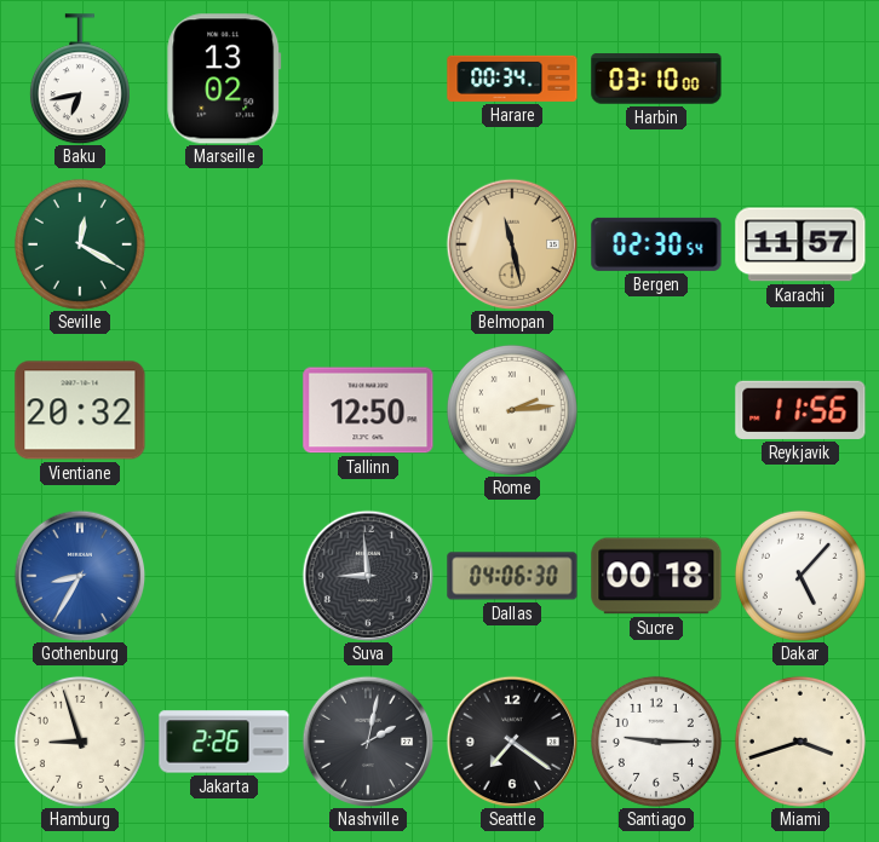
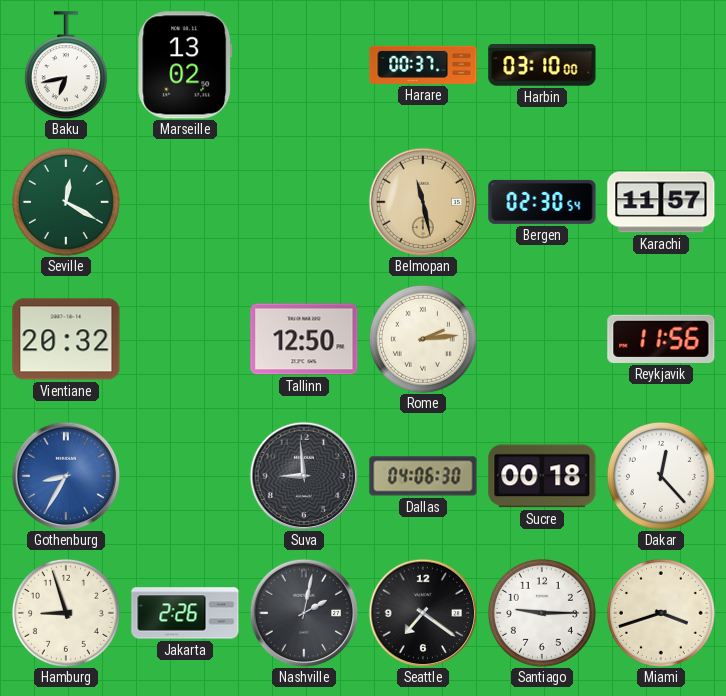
Harare: 00:34 -> 00:37 (423, 65)
Dakar: 5:07 -> 12:23 (661, 476)
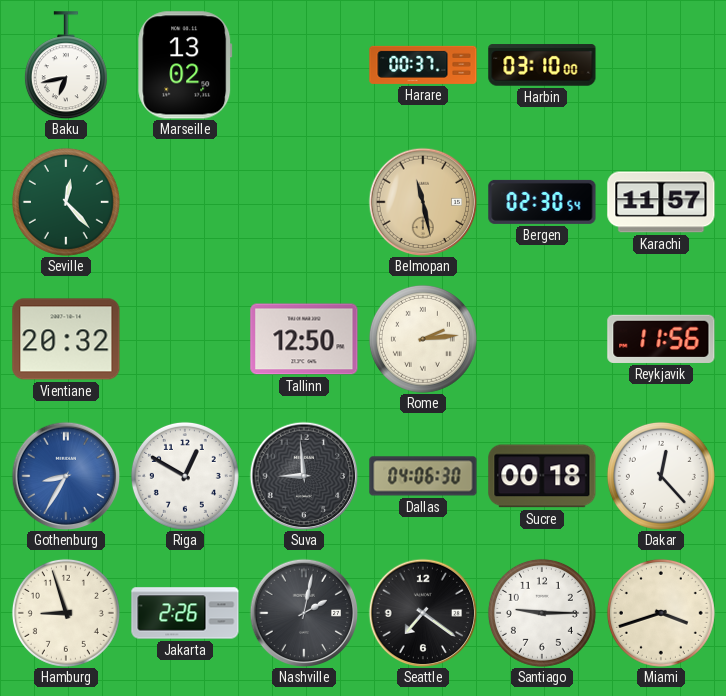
Seville: 12:20 -> 12:23 (66, 202)
Riga: none -> 12:50 (185, 476)
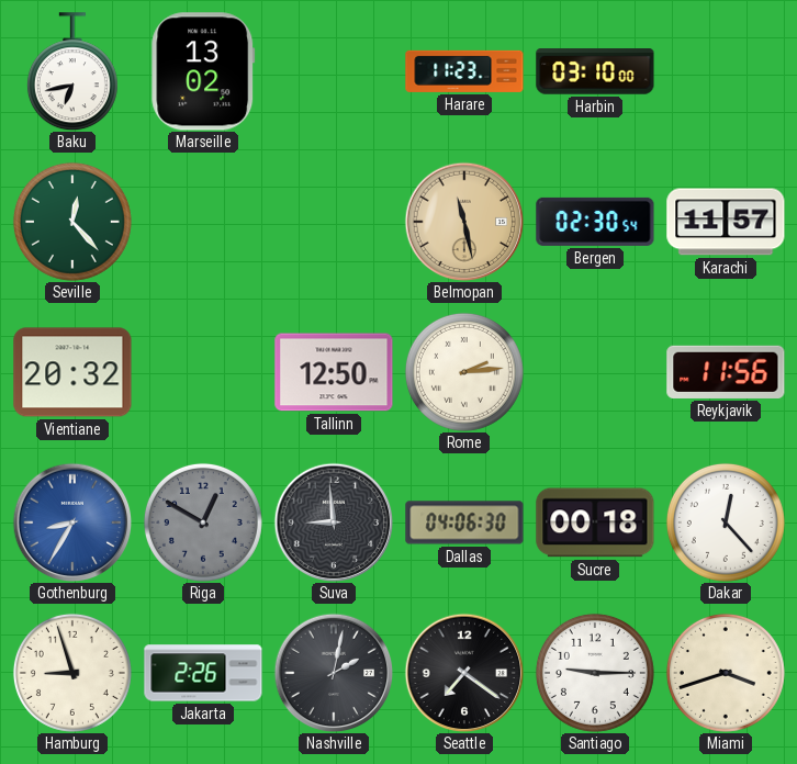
Harare: 00:37 -> 11:23 (464, 71)
Riga dial: white -> grey (203, 523)
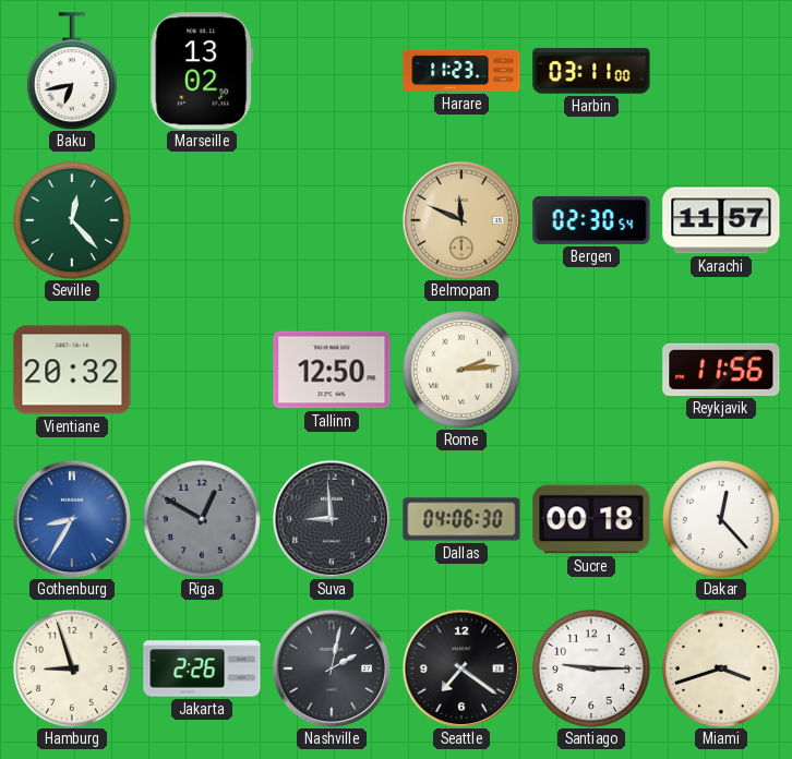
Harbin: 03:10 -> 03:11 (591, 71)
Belmopan: 11:28 -> 11:49 (461, 220)
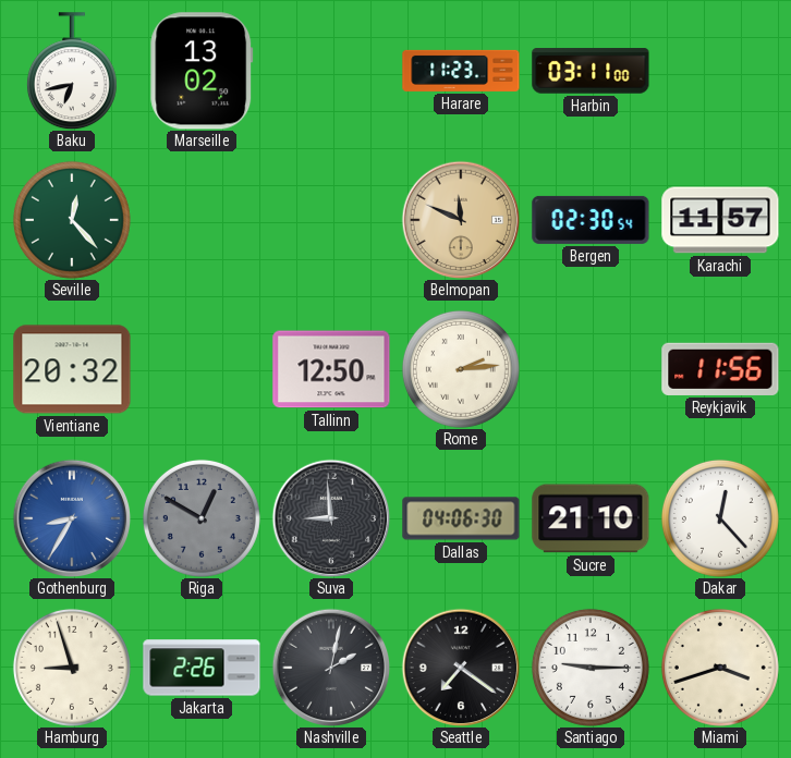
Sucre: 00:18 -> 21:10 (591, 518)
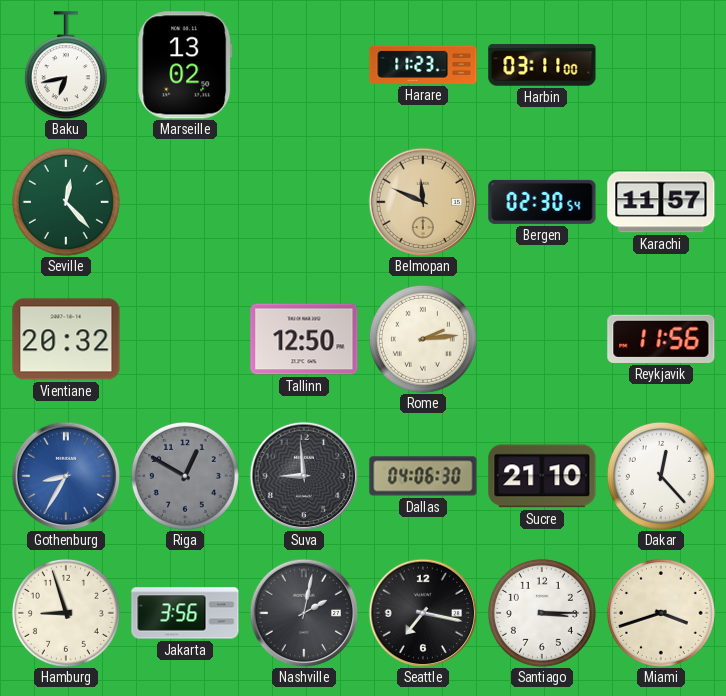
Jakarta: 2:26 -> 3:56 (185, 613)
Seattle: 7:21 -> 7:17 (423, 613)
Santiago: 9:15 -> 3:15 (542, 613)
